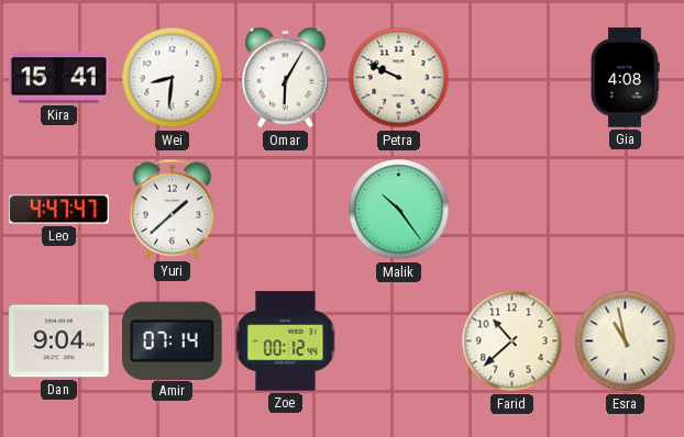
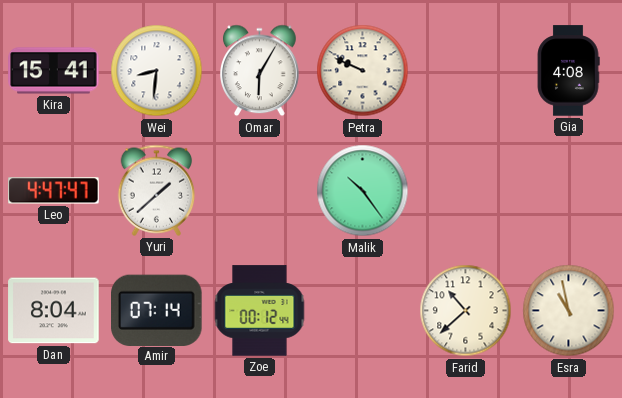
Dan: 9:04 -> 8:04 (54, 311)
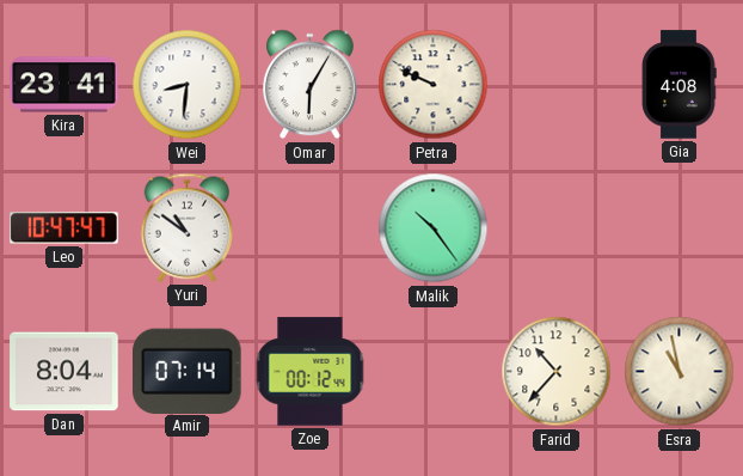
Kira: 15:41 -> 23:41 (65, 85)
Leo: 4:47 -> 10:47 (65, 228)
Yuri: 1:38 -> 10:51 (188, 227)
Farid: 10:38 -> 10:37 (557, 372)
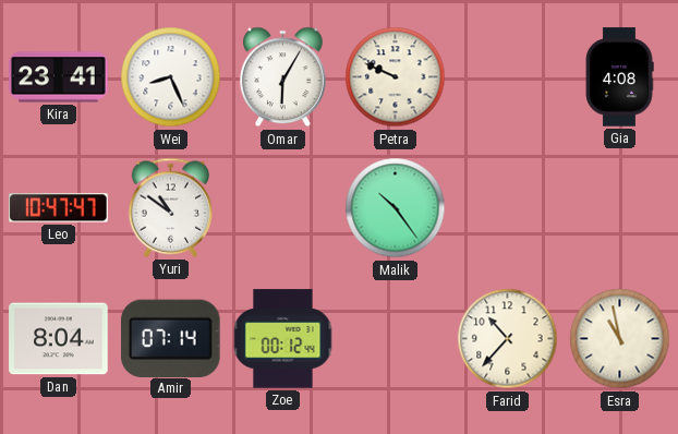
Wei: 8:31 -> 8:26 (171, 77)
